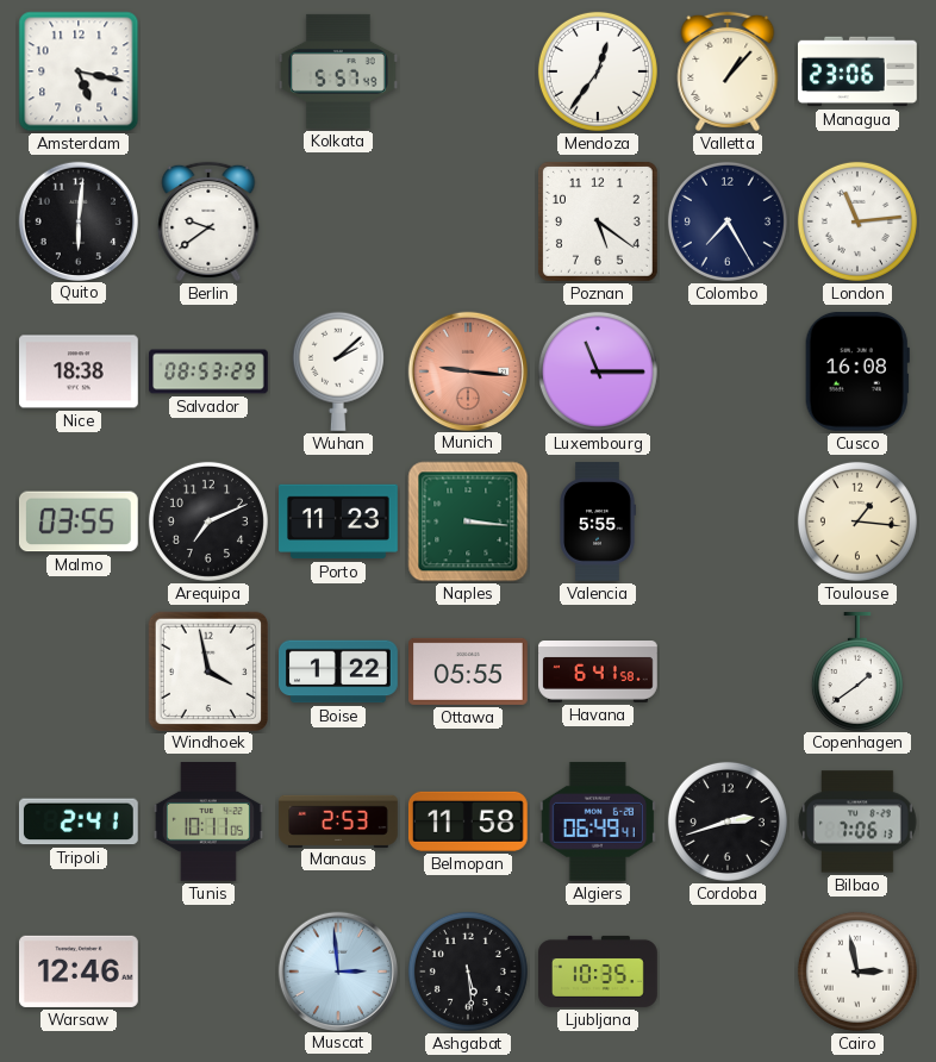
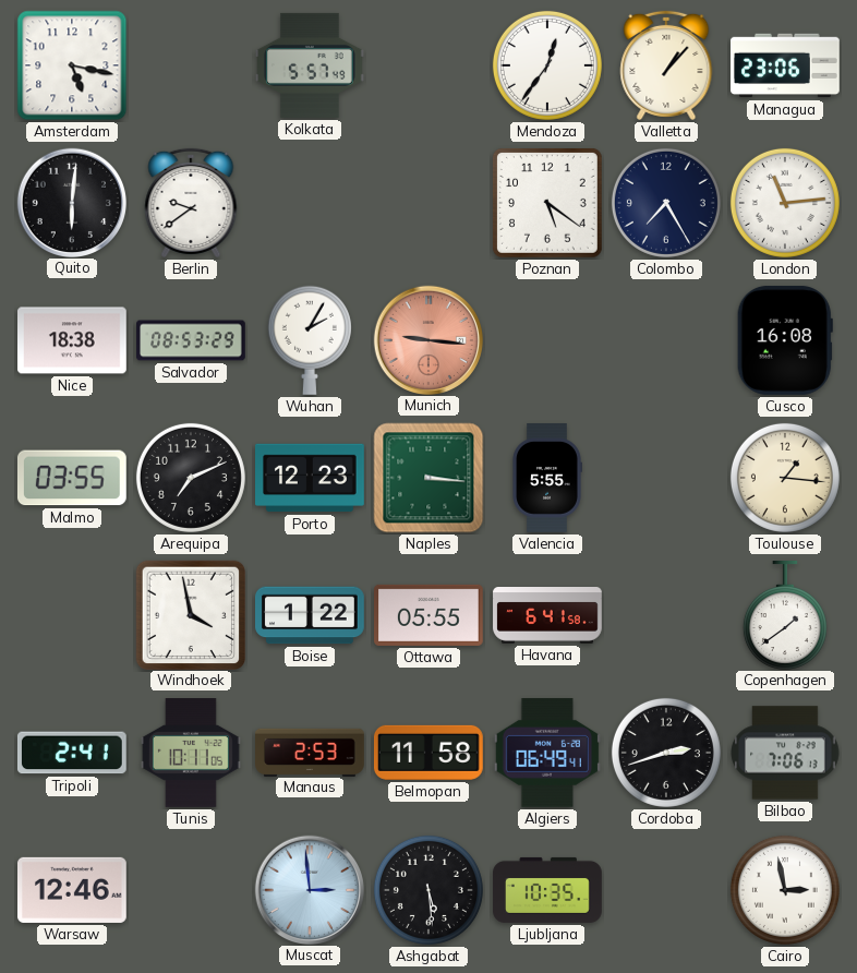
Wuhan: 2:08 -> 2:05 (310, 340)
Luxembourg: 11:15 -> none (598, 371)
Porto: 11:23 -> 12:23 (311, 478)
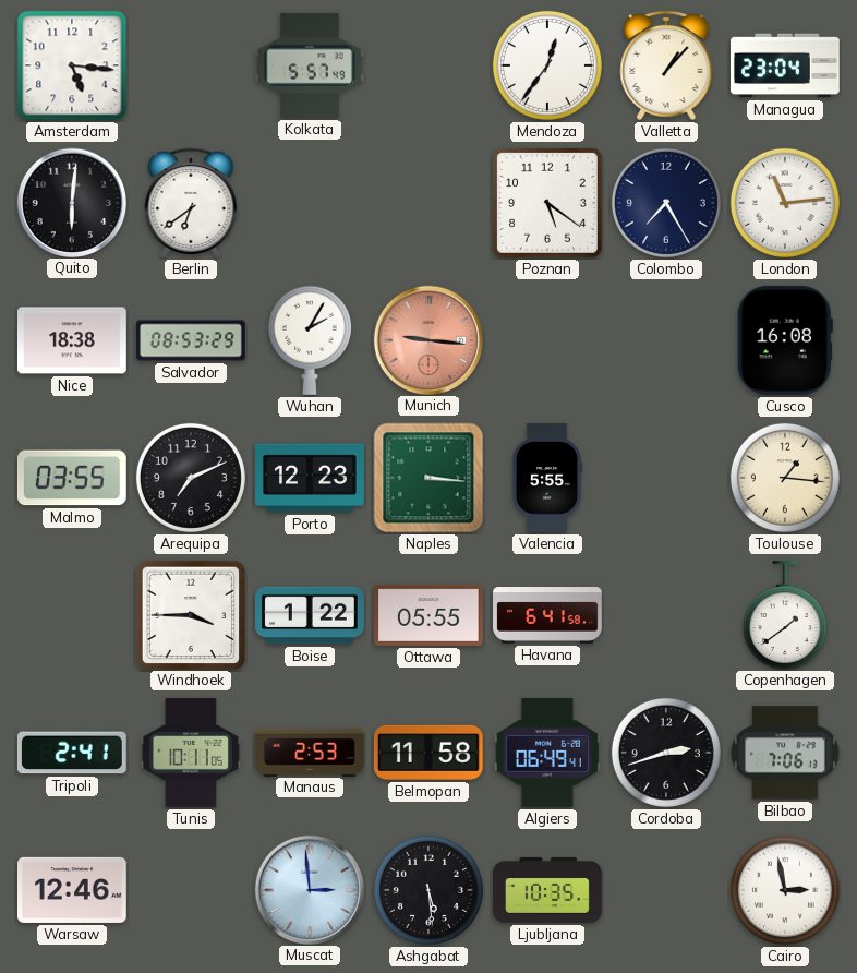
Amsterdam: 5:17 -> 5:16 (72, 65)
Managua: 23:06 -> 23:04 (786, 65)
Berlin: 9:39 -> 6:39 (191, 203)
Windhoek: 3:58 -> 3:45 (190, 614)
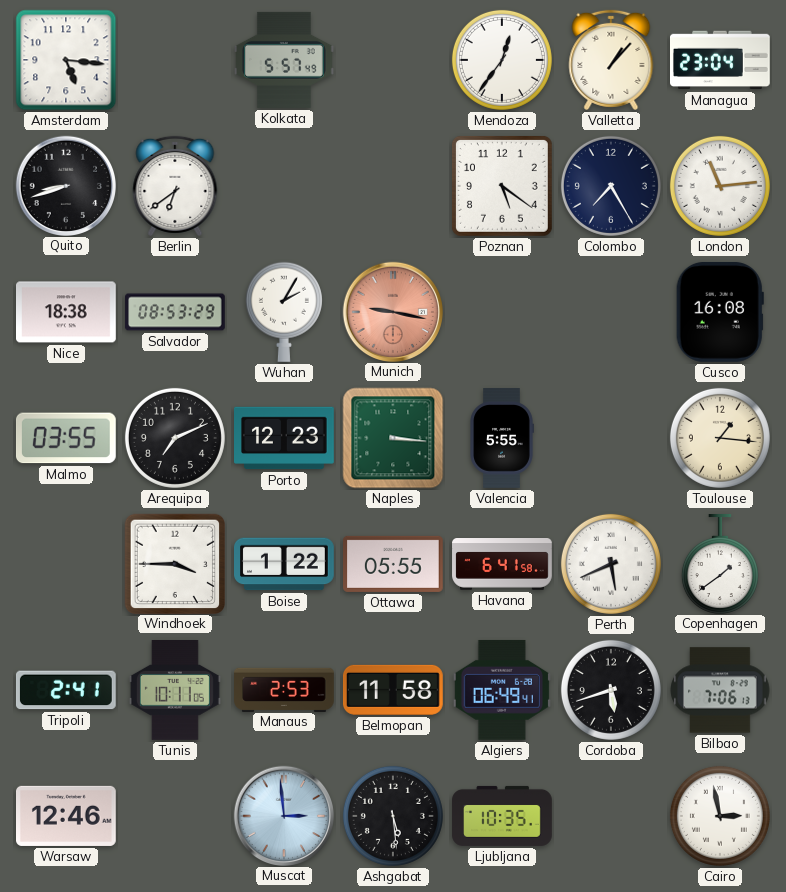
Quito: 6:01 -> 8:42 (65, 185)
Munich: 9:16 -> 9:17 (392, 311)
Perth: none -> 5:41 (611, 564)
Cordoba: 2:42 -> 5:42 (611, 690)
